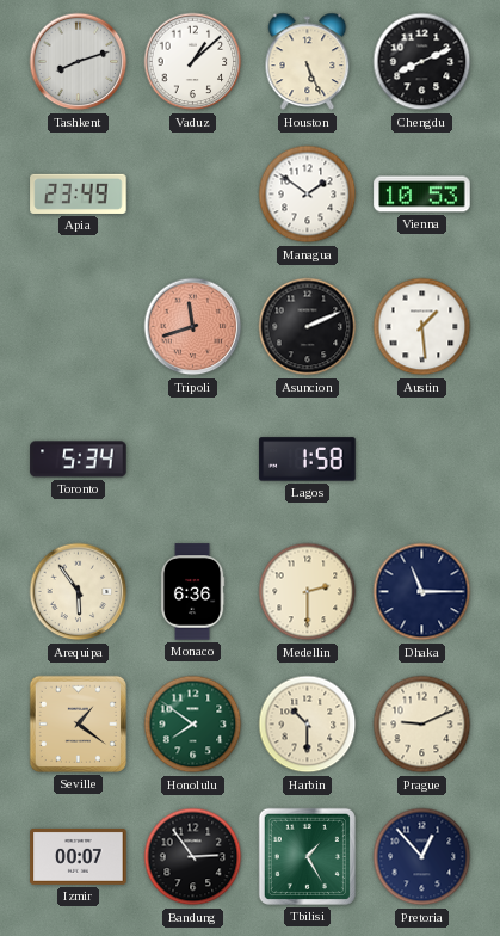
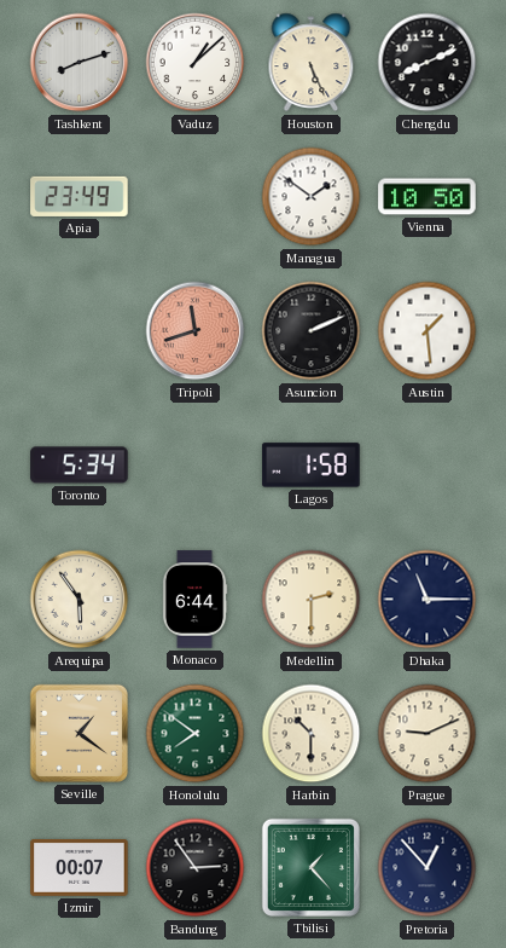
Vienna: 10:53 -> 10:50 (428, 197)
Monaco: 6:36 -> 6:44 (194, 600)
Tbilisi: 1:25 -> 1:23 (310, 867)
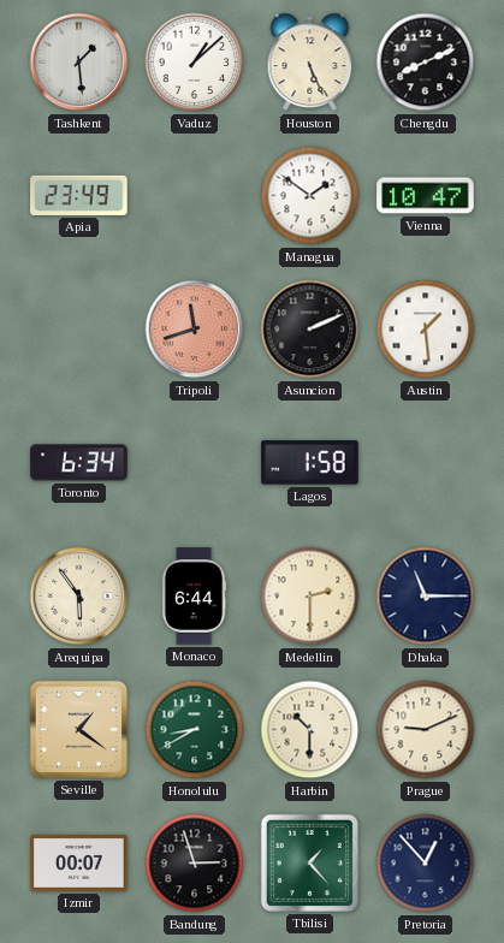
Tashkent: 8:12 -> 1:29 (79, 63)
Vienna: 10:50 -> 10:47 (426, 196)
Toronto: 5:34 -> 6:34 (79, 463)
Honolulu: 7:51 -> 8:40 (195, 730)
Bandung: 2:54 -> 2:57 (195, 864)
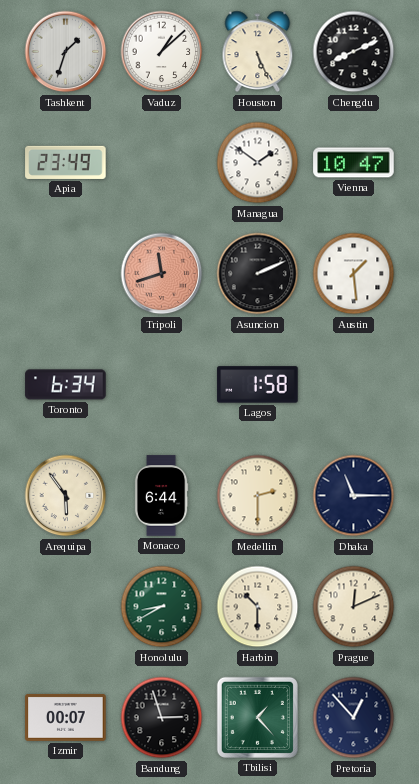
Tashkent: 1:29 -> 1:33 (66, 52)
Seville: 1:21 -> none (78, 729)
Prague: 9:11 -> 12:11 (354, 607)
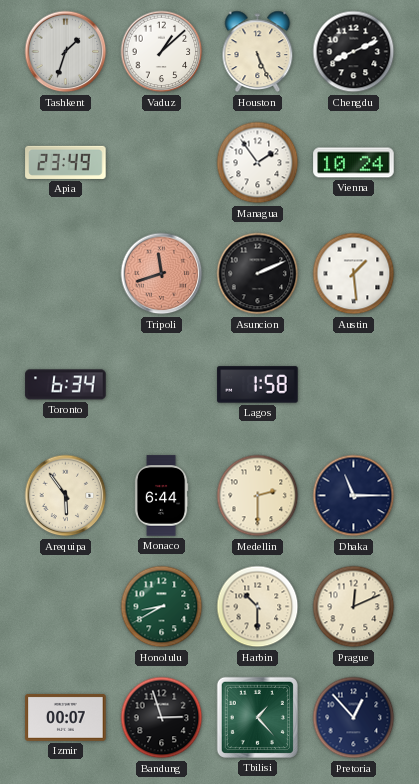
Managua: 1:51 -> 1:54 (258, 163)
Vienna: 10:47 -> 10:24 (354, 163)
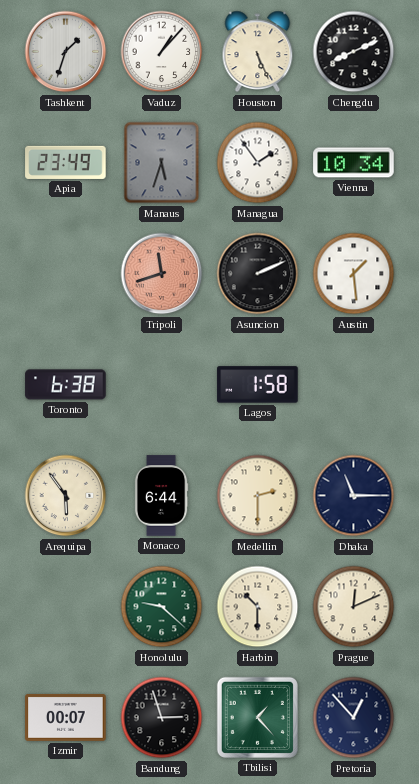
Vaduz: 1:08 -> 1:07 (162, 52)
Manaus: none -> 5:33 (162, 163)
Vienna: 10:24 -> 10:34 (354, 163)
Toronto: 6:34 -> 6:38 (66, 385)
Honolulu: 8:40 -> 9:22 (162, 607)
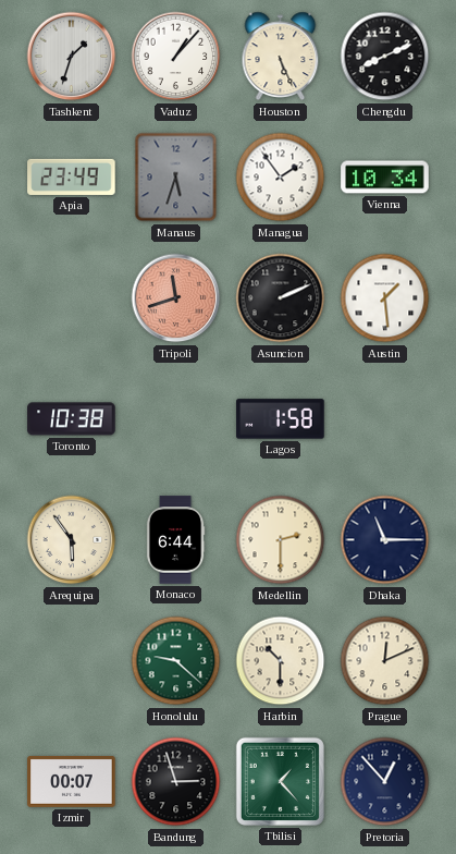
Toronto: 6:38 -> 10:38 (72, 419)
